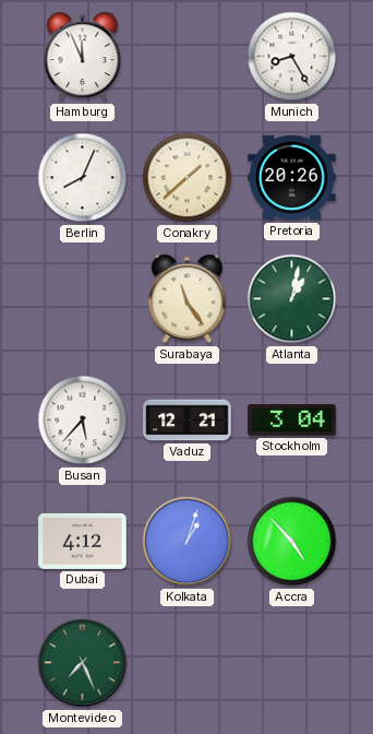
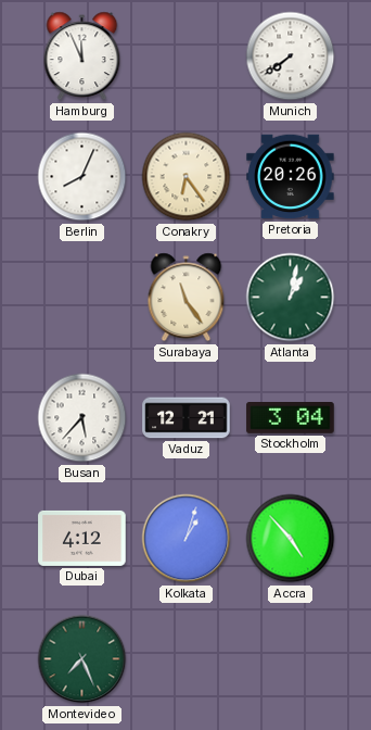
Munich: 8:25 -> 7:39 (291, 56)
Conakry: 1:38 -> 6:24 (187, 177)
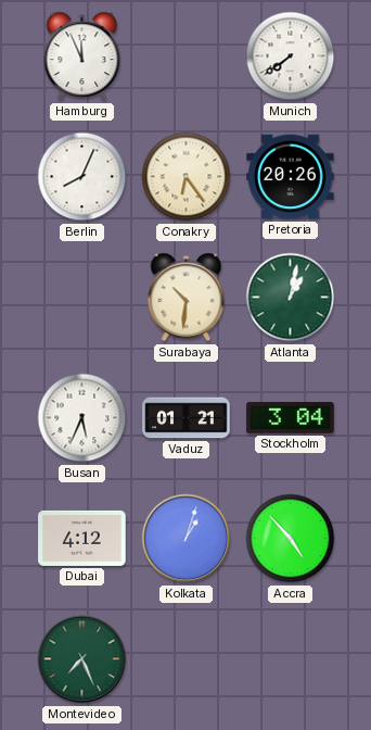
Surabaya: 11:24 -> 10:31 (187, 298)
Busan: 5:37 -> 5:34 (82, 418)
Vaduz: 12:21 -> 01:21 (187, 418)
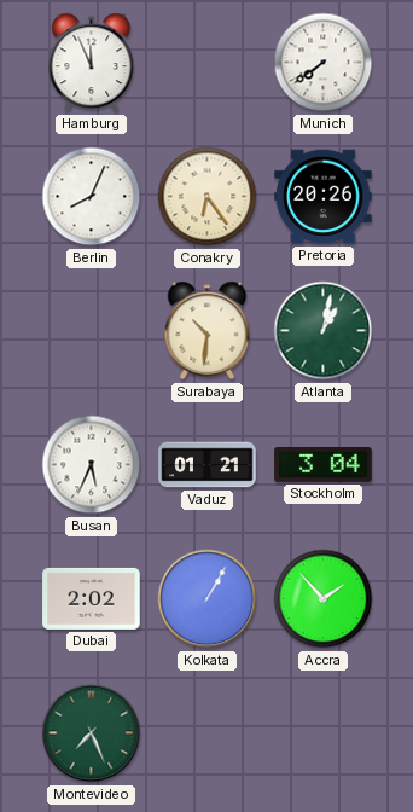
Dubai: 4:12 -> 2:02 (92, 598)
Kolkata: 1:03 -> 1:05 (208, 599)
Accra: 4:53 -> 1:53 (324, 599)
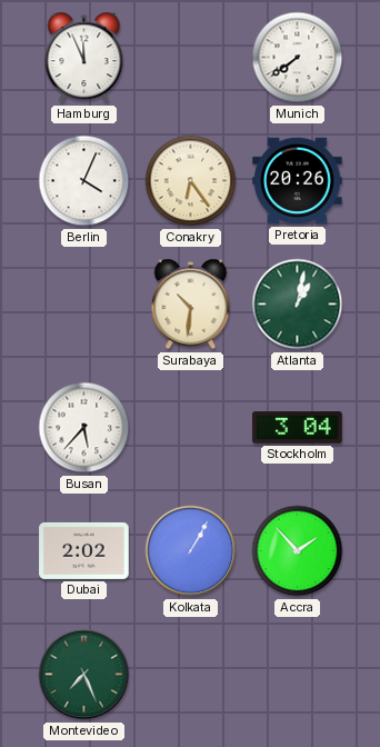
Berlin: 8:04 -> 4:04 (84, 181)
Busan: 5:34 -> 5:37 (84, 428)
Vaduz: 01:21 -> none (208, 465)
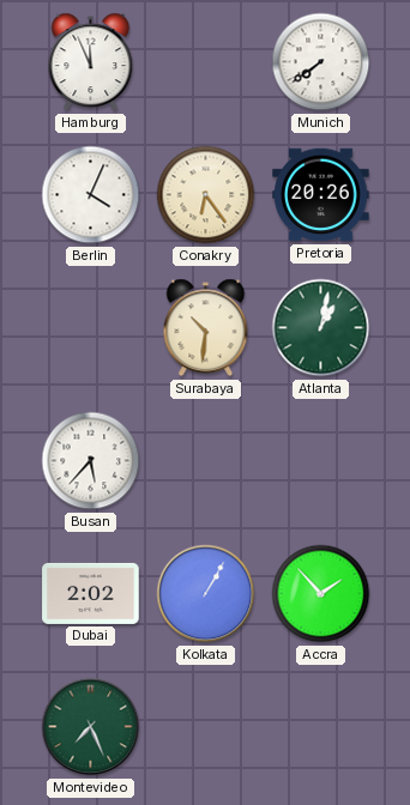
Stockholm: 3:04 -> none (298, 428)
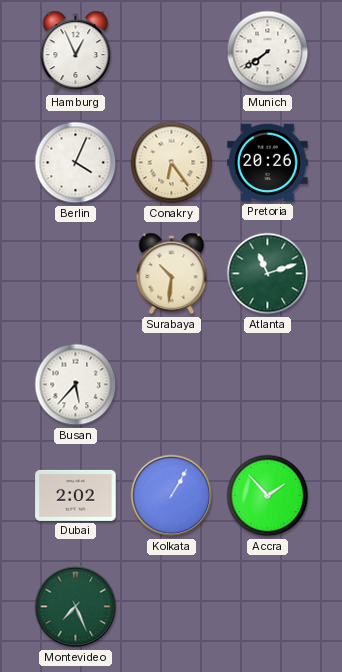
Hamburg: 11:56 -> 12:56 (76, 52)
Atlanta: 1:02 -> 11:12 (268, 274)
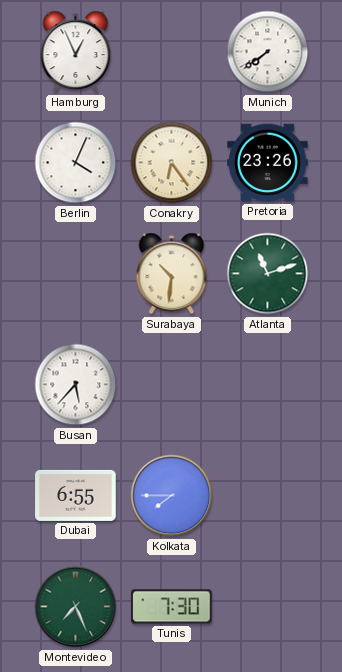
Pretoria: 20:26 -> 23:26 (268, 163)
Dubai: 2:02 -> 6:55 (76, 495)
Kolkata: 1:05 -> 7:45 (172, 496)
Accra: 1:53 -> none (268, 496)
Tunis: none -> 7:30 (172, 607)
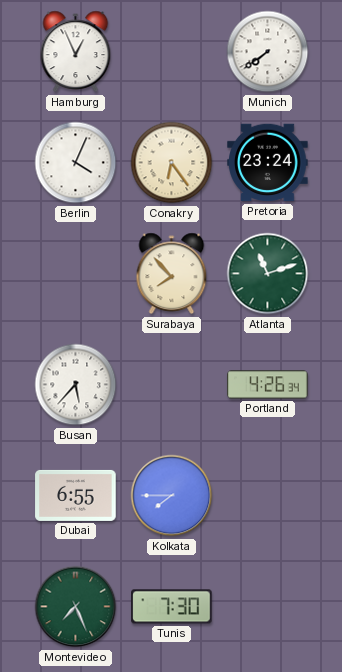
Pretoria: 23:26 -> 23:24 (268, 163)
Surabaya: 10:31 -> 7:53 (172, 274)
Portland: none -> 4:26 (268, 385)
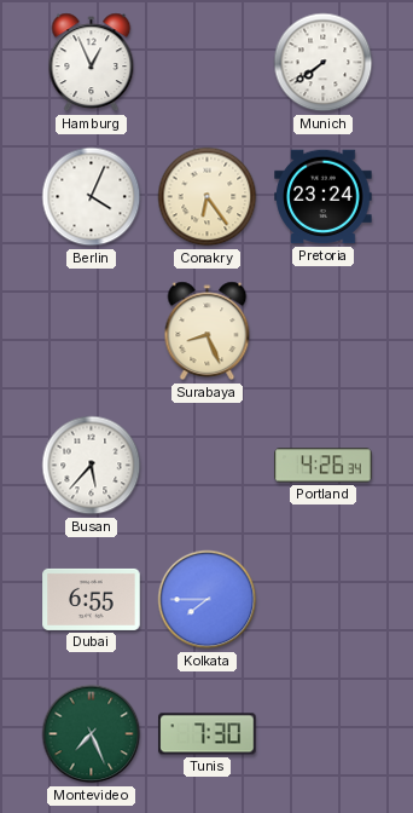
Surabaya: 7:53 -> 8:26 (208, 331)
Atlanta: 11:12 -> none (268, 274)
